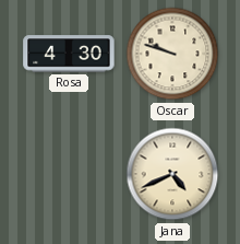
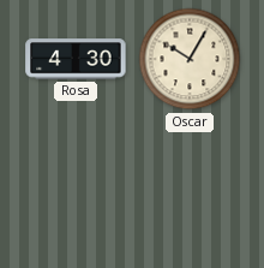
Oscar: 9:48 -> 10:05 (190, 59)
Jana: 4:41 -> none (172, 174)
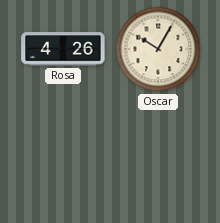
Rosa: 4:30 -> 4:26 (63, 49)
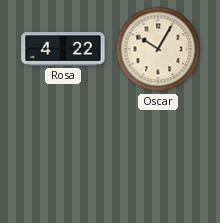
Rosa: 4:26 -> 4:22 (63, 49)
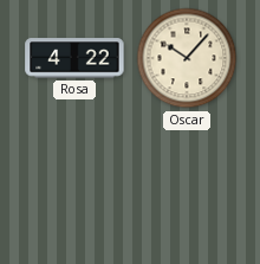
Oscar: 10:05 -> 10:07 (187, 58)
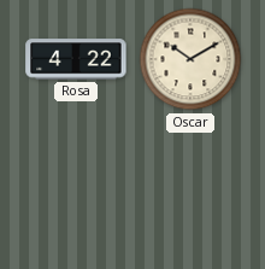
Oscar: 10:07 -> 10:10 (190, 59)
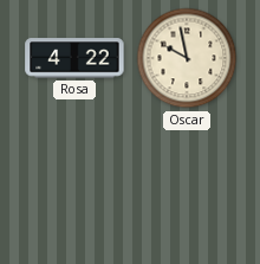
Oscar: 10:10 -> 9:58 (187, 58)
